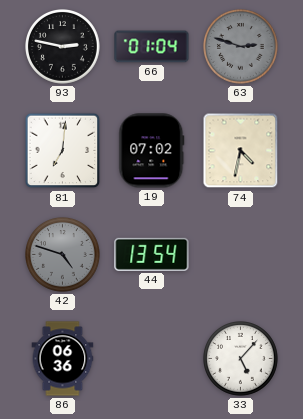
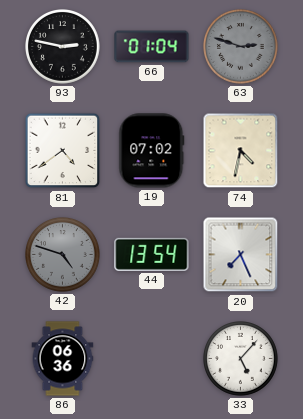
81: 7:01 -> 4:39 (63, 151)
20: none -> 7:26 (241, 255)
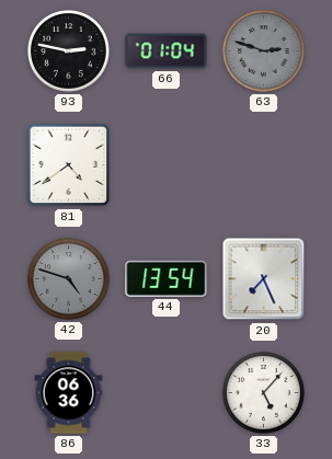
19: 07:02 -> none (152, 151)
74: 4:32 -> none (241, 151)
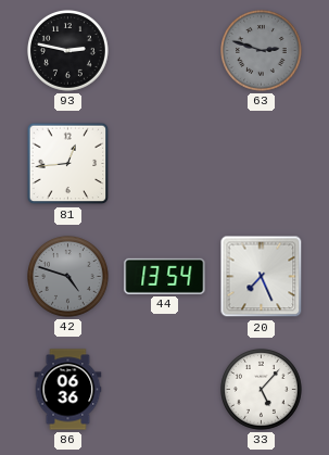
66: 01:04 -> none (167, 51)
81: 4:39 -> 12:44 (68, 164)
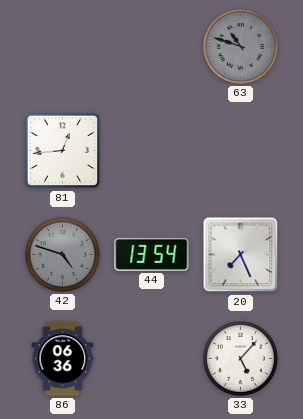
93: 2:47 -> none (68, 51)
63: 2:48 -> 10:48 (241, 47)
